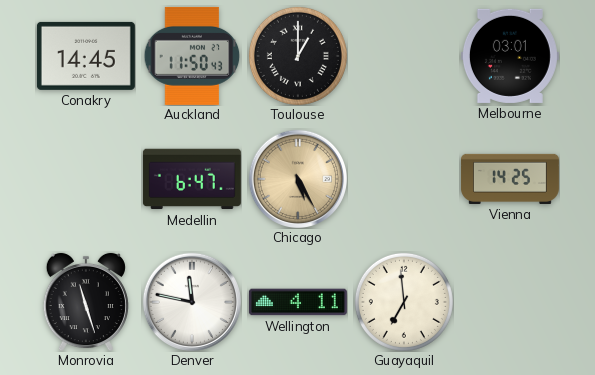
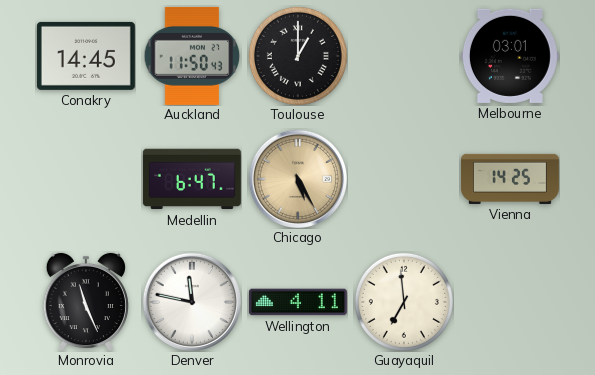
Monrovia: 11:27 -> 11:26 (86, 302)
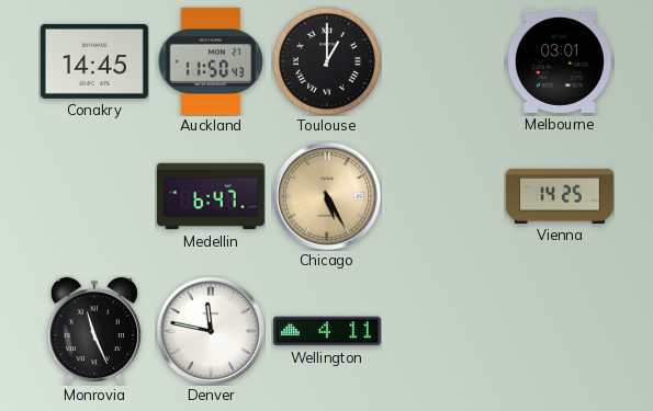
Guayaquil: 6:59 -> none (404, 302)
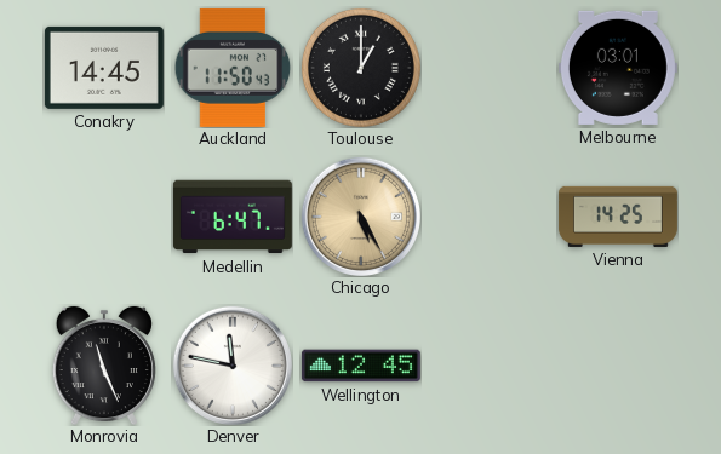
Wellington: 4:11 -> 12:45 (361, 366)
